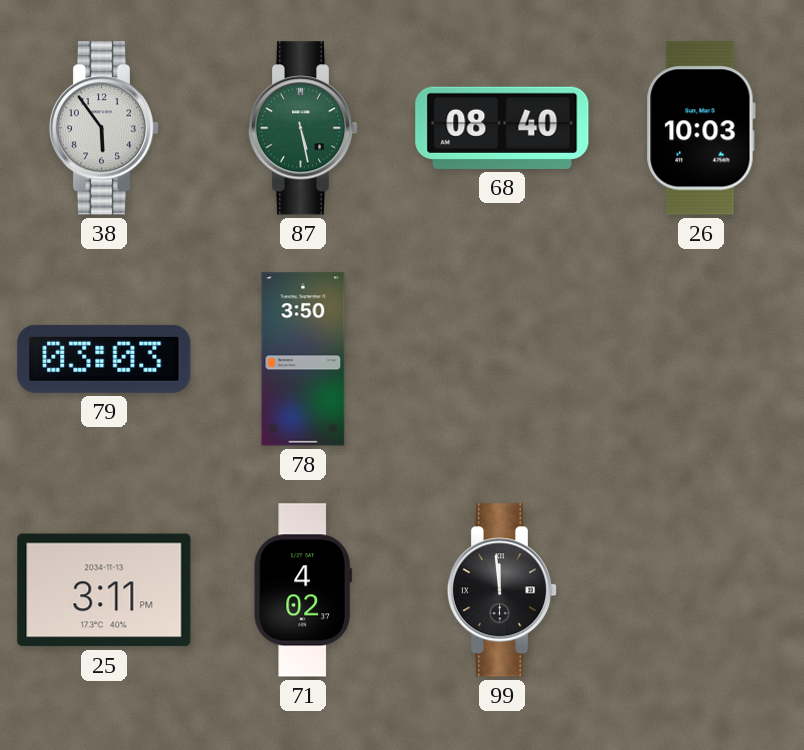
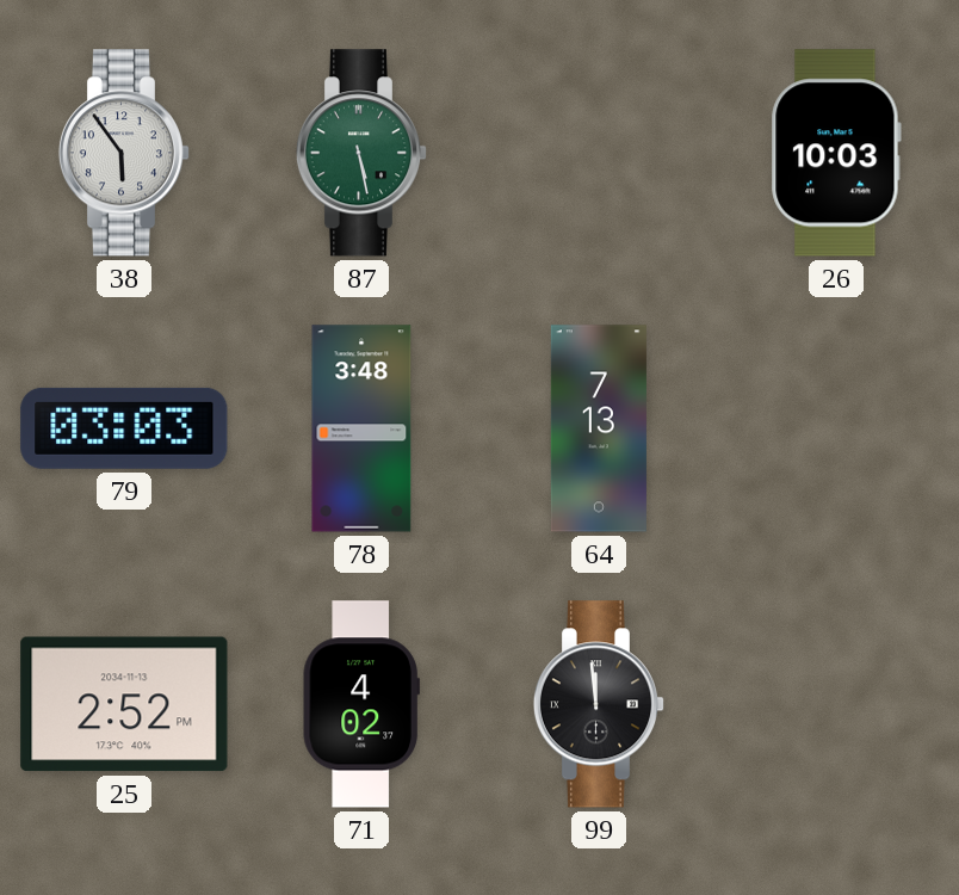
68: 08:40 -> none (502, 128)
78: 3:50 -> 3:48 (361, 428)
64: none -> 7:13 (599, 428)
25: 3:11 -> 2:52 (124, 704)
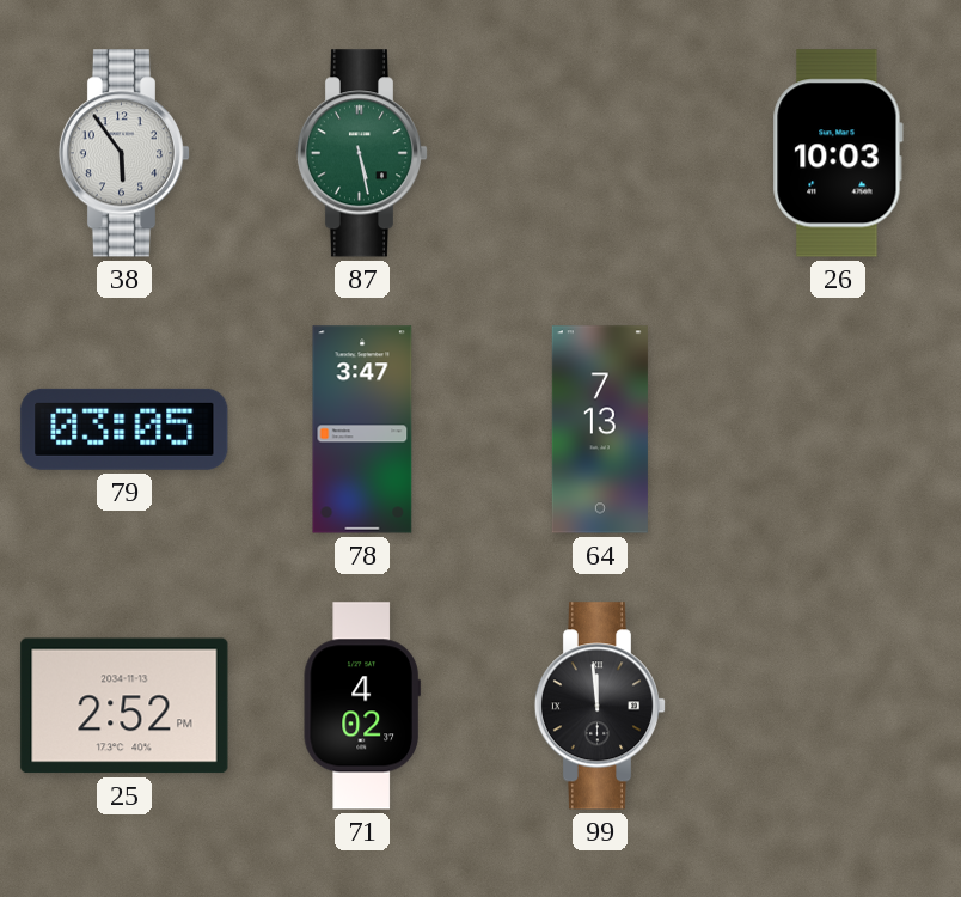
79: 03:03 -> 03:05 (124, 429)
78: 3:48 -> 3:47 (362, 429)
